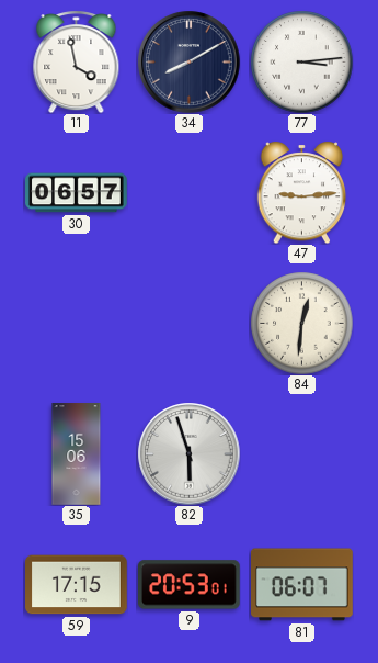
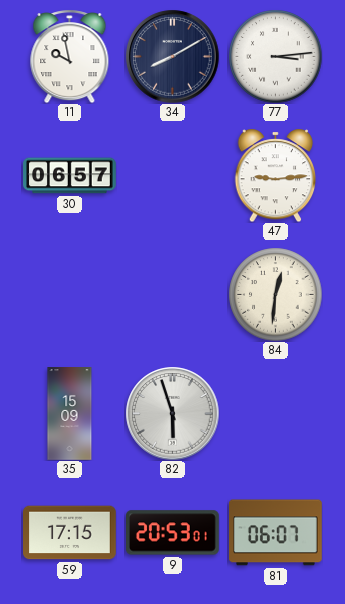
11: 3:58 -> 9:58 (70, 57)
35: 15:06 -> 15:09 (70, 414)
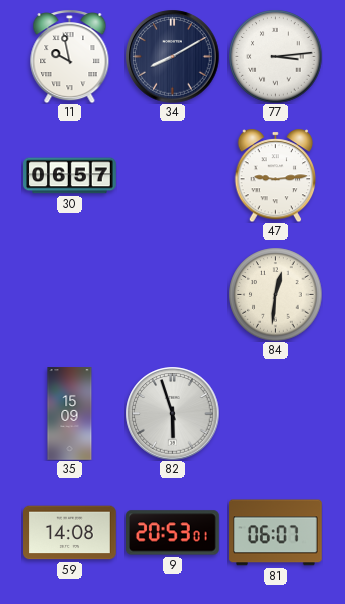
59: 17:15 -> 14:08 (70, 533)
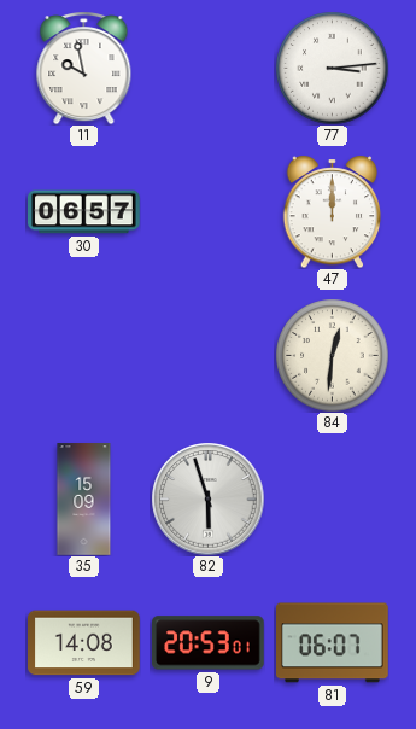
34: 8:10 -> none (172, 56)
47: 9:14 -> 12:00 (333, 211)
